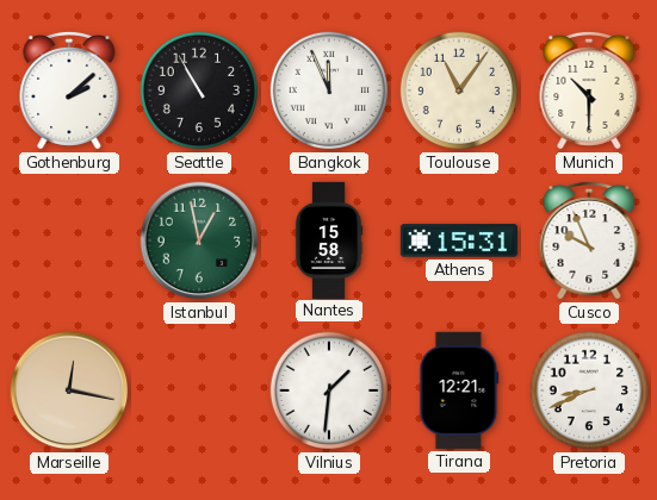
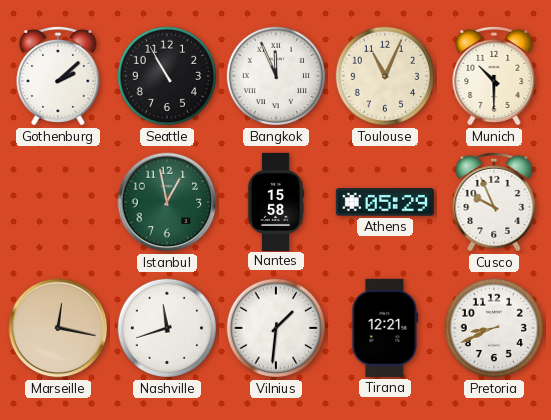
Toulouse: 11:06 -> 11:04 (385, 76)
Athens: 15:31 -> 05:29 (385, 202)
Nashville: none -> 11:42 (167, 328)
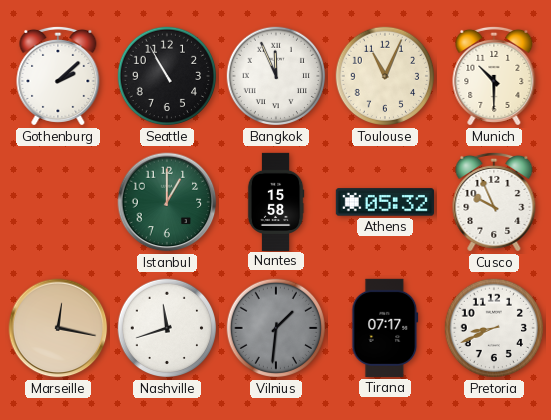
Istanbul: 12:58 -> 1:00 (167, 202)
Athens: 05:29 -> 05:32 (385, 202)
Vilnius dial: white -> grey (276, 328)
Tirana: 12:21 -> 07:17 (385, 328)
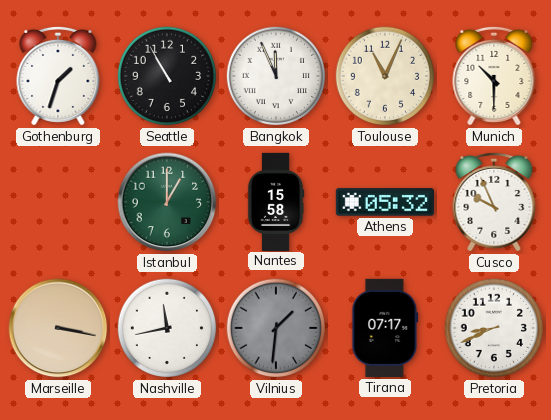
Gothenburg: 2:08 -> 1:33 (58, 76)
Marseille: 12:17 -> 3:17 (58, 328)
Nashville: 11:42 -> 11:43 (167, 328)
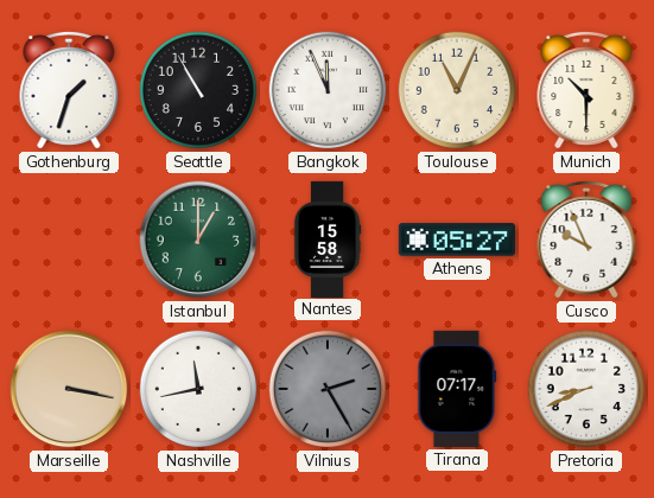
Athens: 05:32 -> 05:27 (457, 240)
Vilnius: 1:31 -> 2:25 (328, 389)
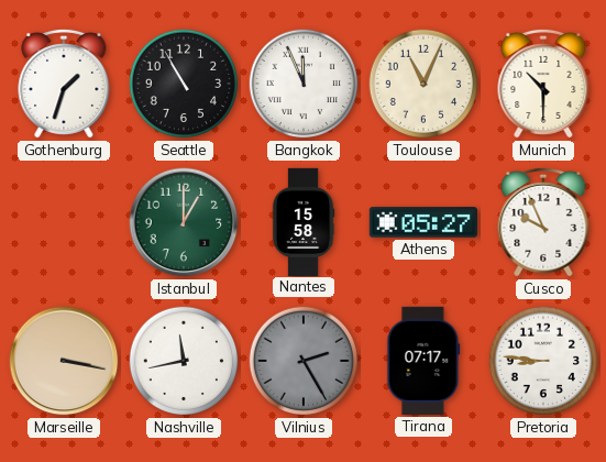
Pretoria: 8:41 -> 8:46 (543, 361)
